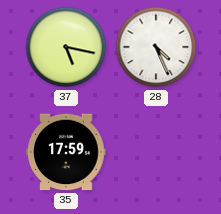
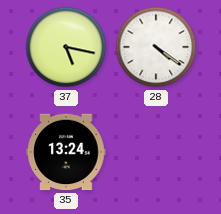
28: 4:26 -> 4:21 (156, 47)
35: 17:59 -> 13:24 (66, 152)
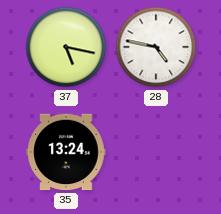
28: 4:21 -> 4:47 (156, 47)
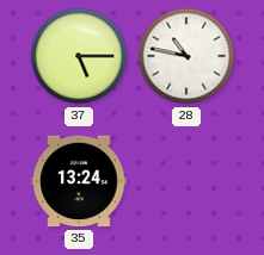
37: 5:17 -> 5:15 (79, 56)
28: 4:47 -> 10:47 (186, 56)
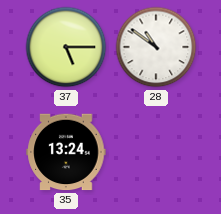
28: 10:47 -> 10:51 (156, 47)
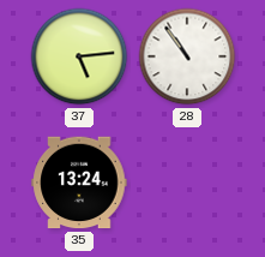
37: 5:15 -> 5:14 (79, 56)
28: 10:51 -> 10:54 (187, 56)
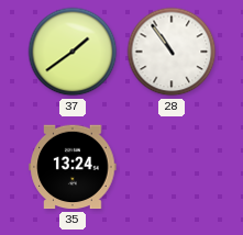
37: 5:14 -> 1:39 (73, 52)
